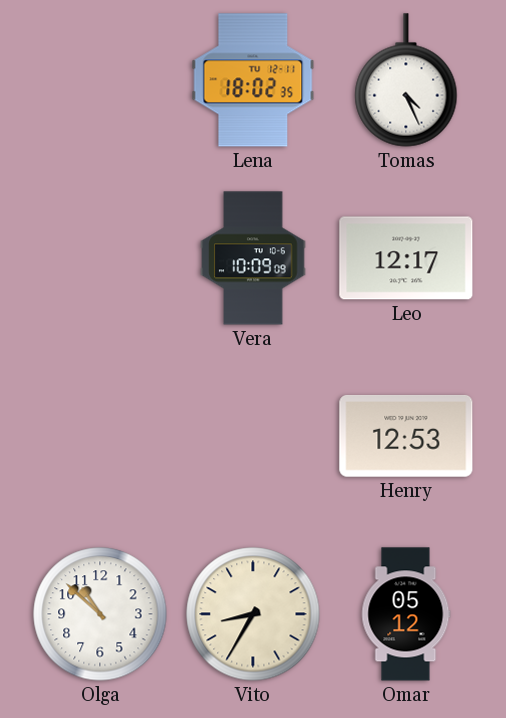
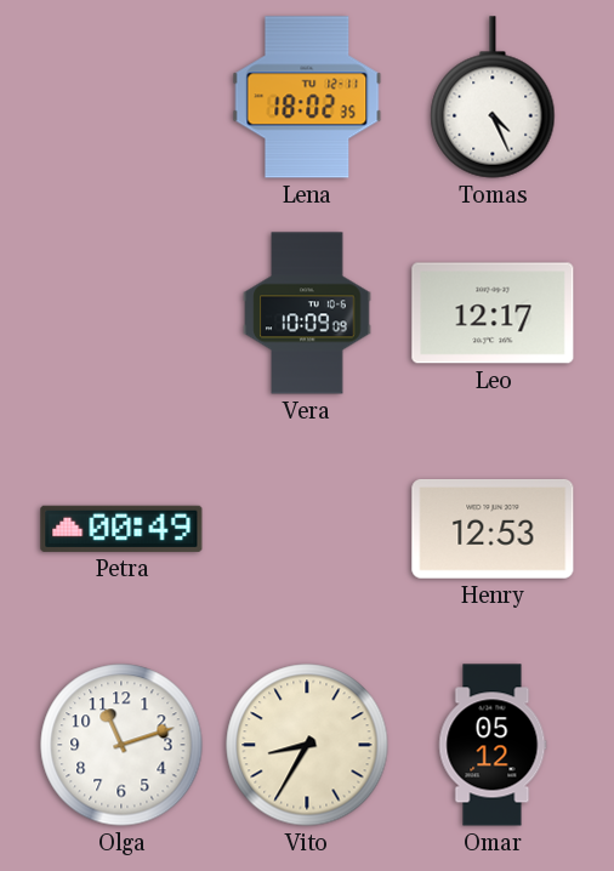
Petra: none -> 00:49 (121, 529)
Olga: 10:52 -> 11:12 (121, 745)
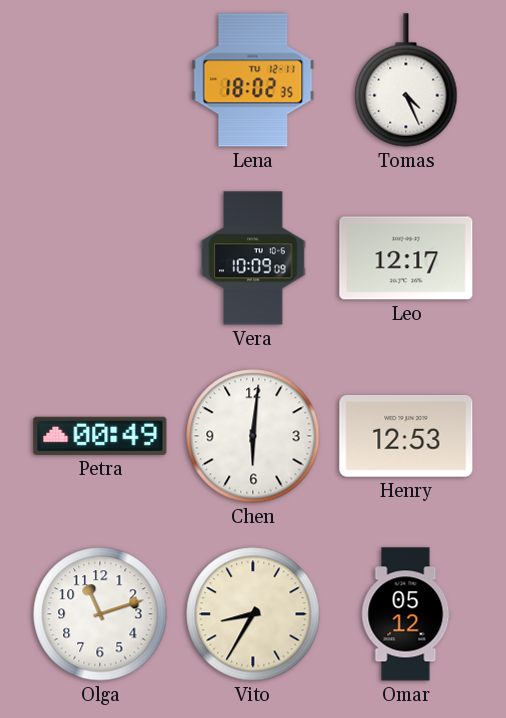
Chen: none -> 6:01 (253, 436)
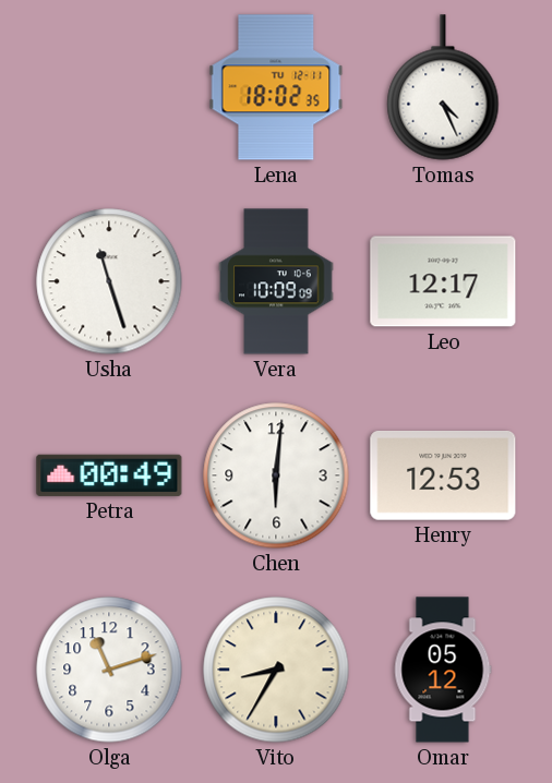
Usha: none -> 11:27 (109, 281)
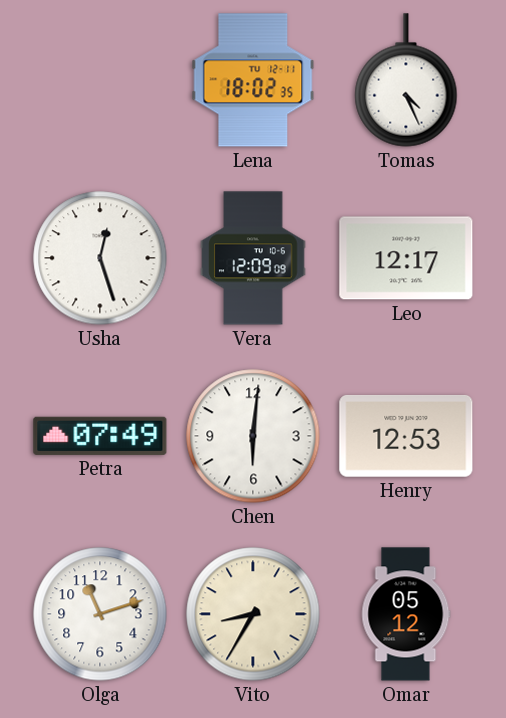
Usha: 11:27 -> 12:27 (100, 258)
Vera: 10:09 -> 12:09 (253, 258)
Petra: 00:49 -> 07:49 (100, 436)
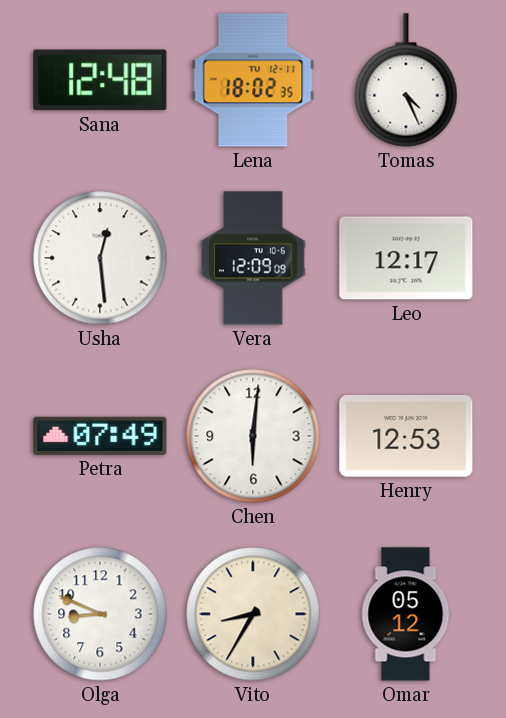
Sana: none -> 12:48 (100, 80)
Usha: 12:27 -> 12:29 (100, 258)
Olga: 11:12 -> 8:49 (100, 614)
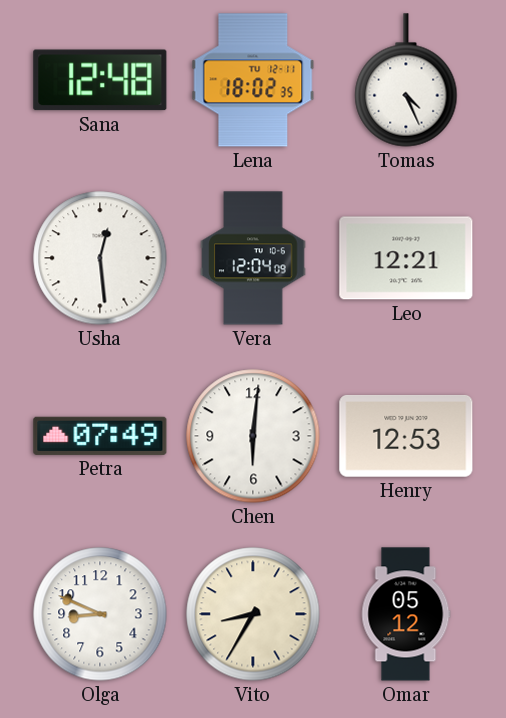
Vera: 12:09 -> 12:04 (253, 258)
Leo: 12:17 -> 12:21 (406, 258)
